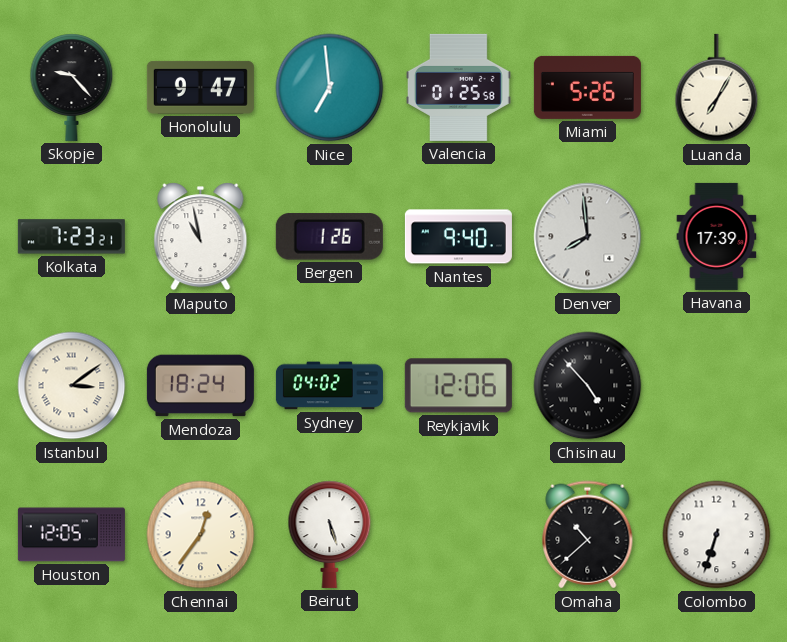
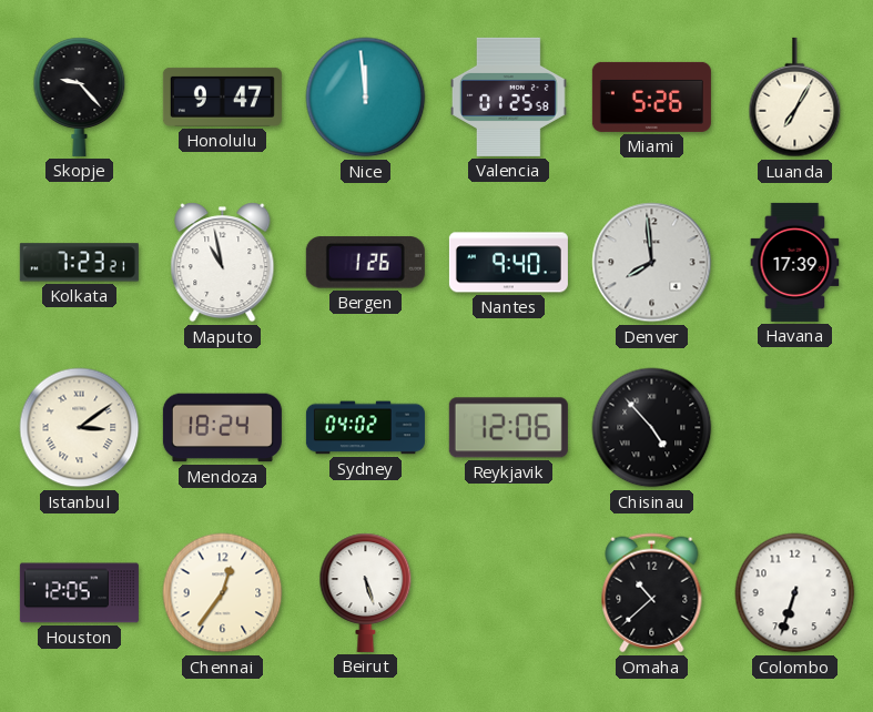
Nice: 6:59 -> 11:59 (366, 98)
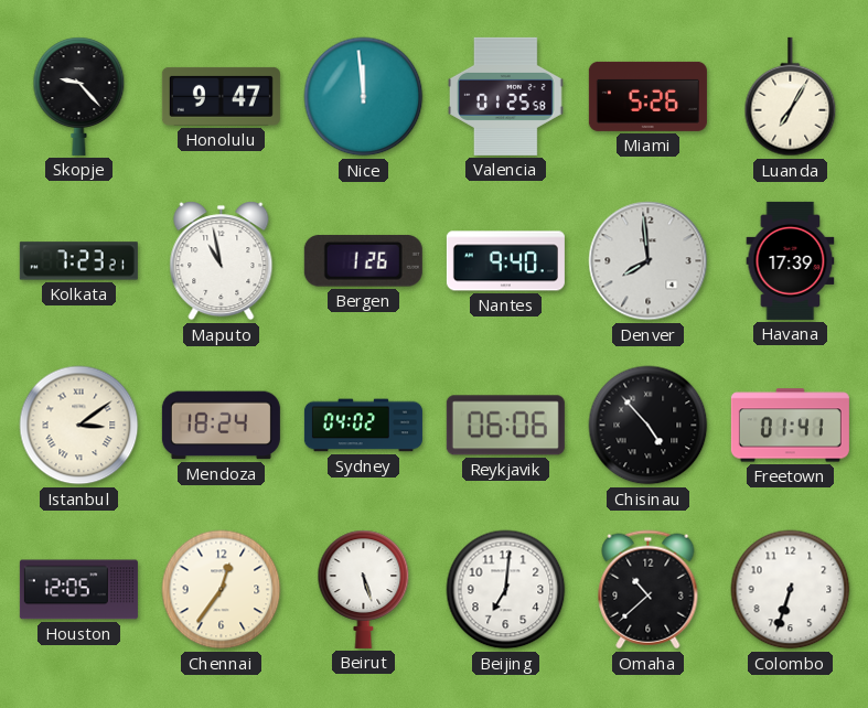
Reykjavik: 12:06 -> 06:06 (505, 426)
Freetown: none -> 01:41 (790, 426)
Beijing: none -> 7:01 (506, 590)
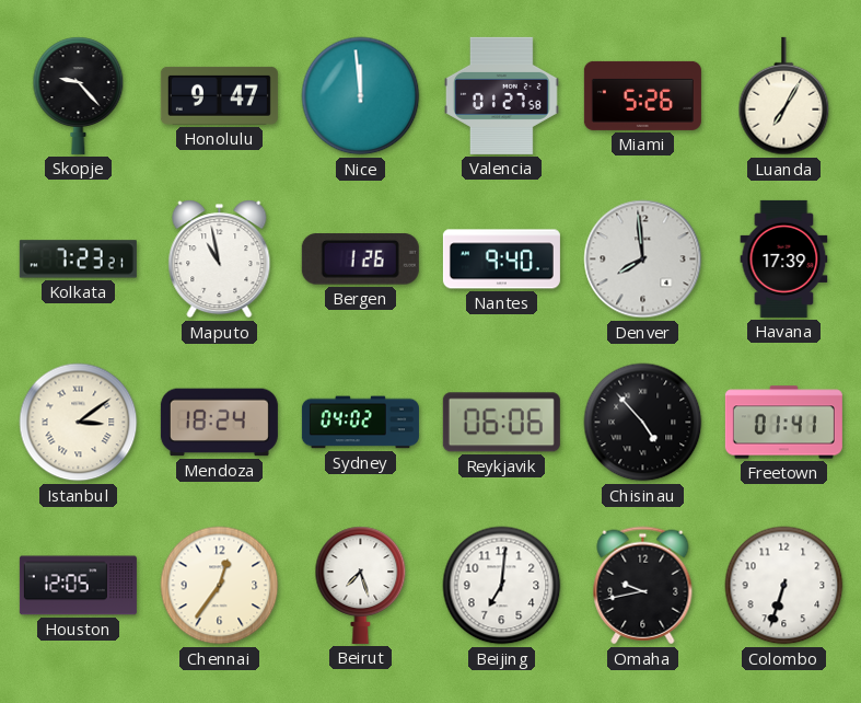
Valencia: 01:25 -> 01:27 (501, 95)
Beirut: 5:27 -> 7:27 (361, 585)
Omaha: 10:38 -> 9:43 (643, 586)
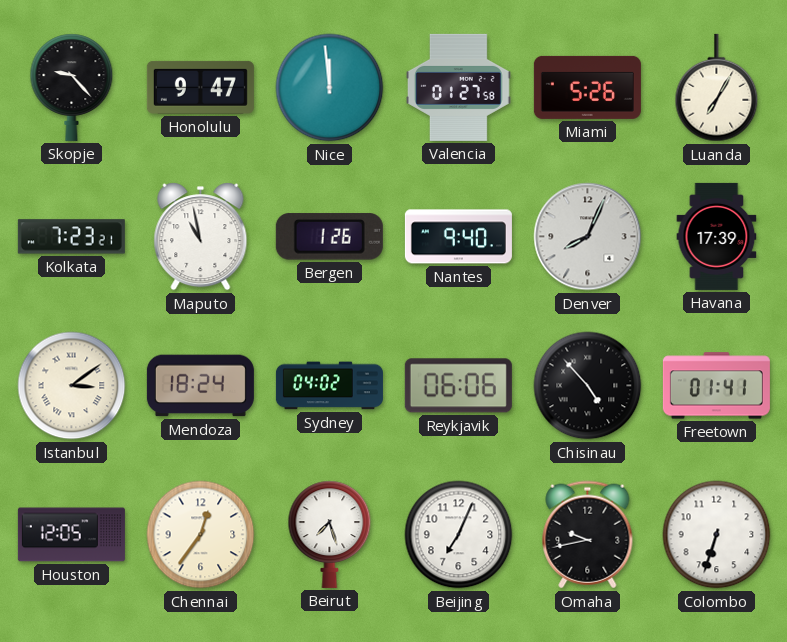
Denver: 7:59 -> 8:04 (588, 237)
Beijing: 7:01 -> 7:04 (459, 535)
